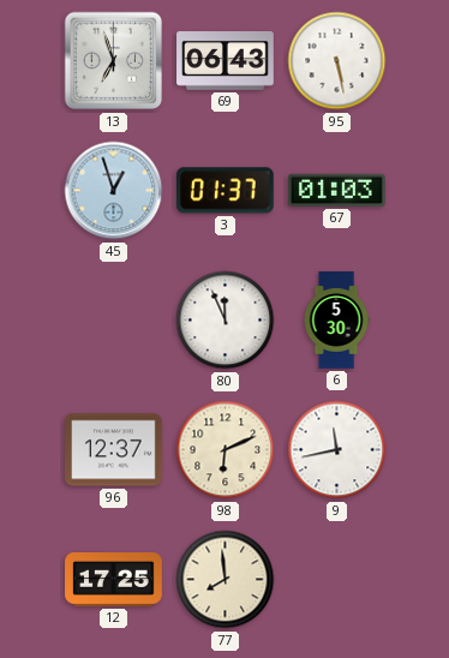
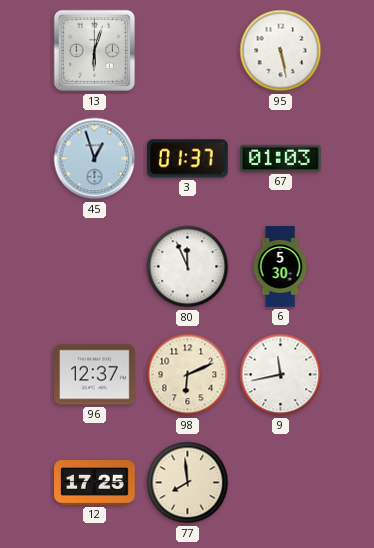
13: 6:57 -> 6:03 (95, 51)
69: 06:43 -> none (226, 61)
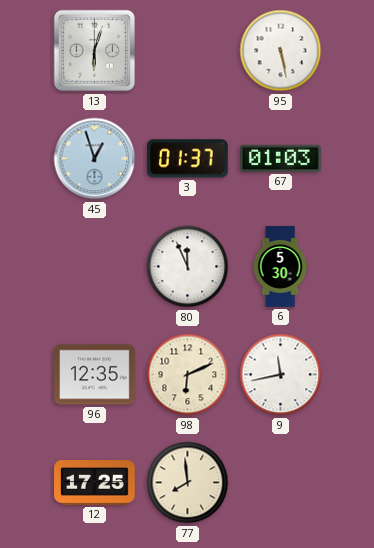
96: 12:37 -> 12:35 (95, 375)
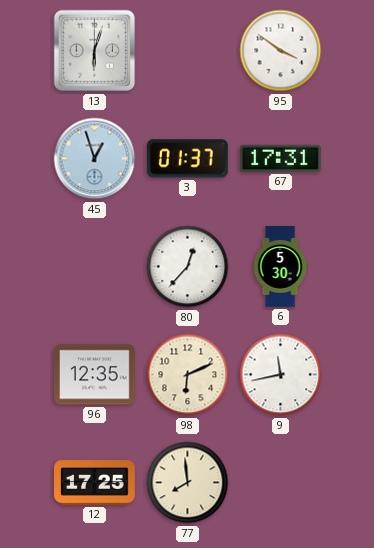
95: 5:28 -> 3:51 (281, 51)
67: 01:03 -> 17:31 (281, 158)
80: 11:56 -> 12:37 (188, 267)
